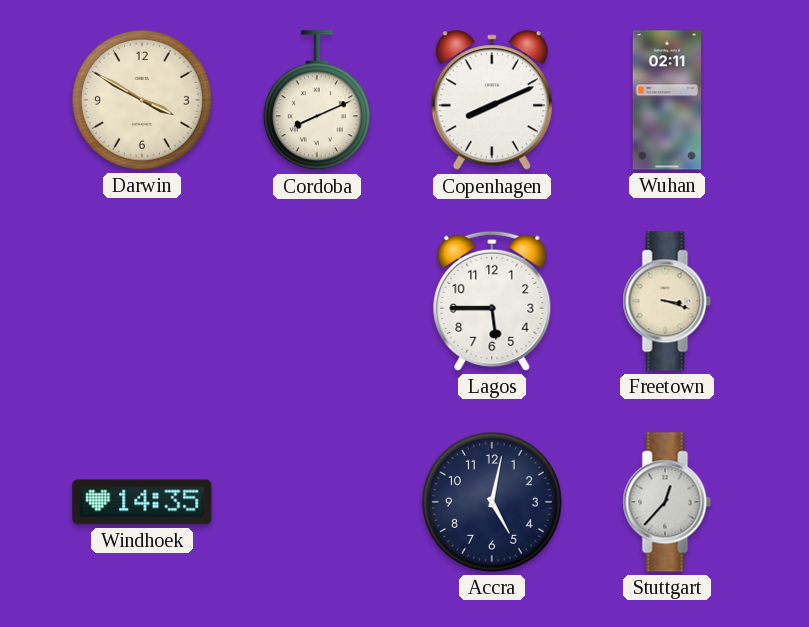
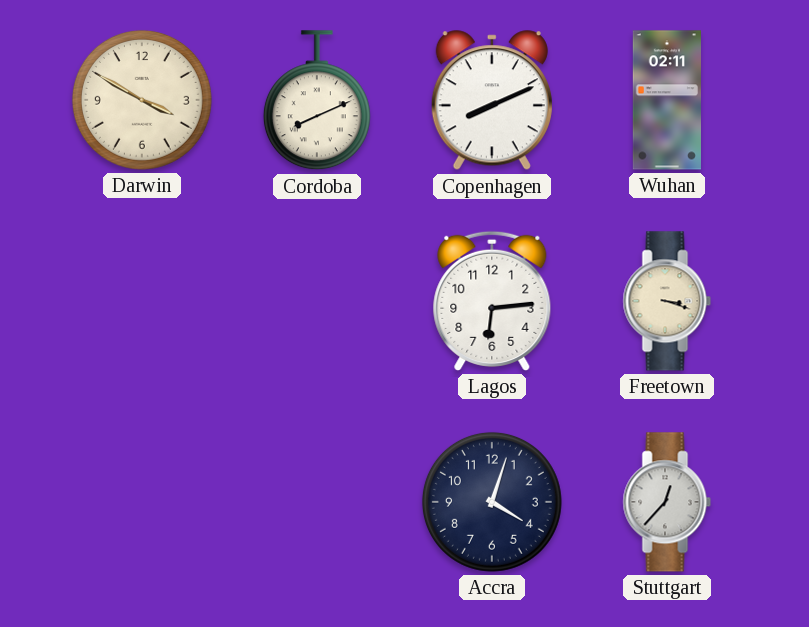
Lagos: 5:45 -> 6:14 (492, 301)
Windhoek: 14:35 -> none (142, 502)
Accra: 5:02 -> 4:03 (492, 502)
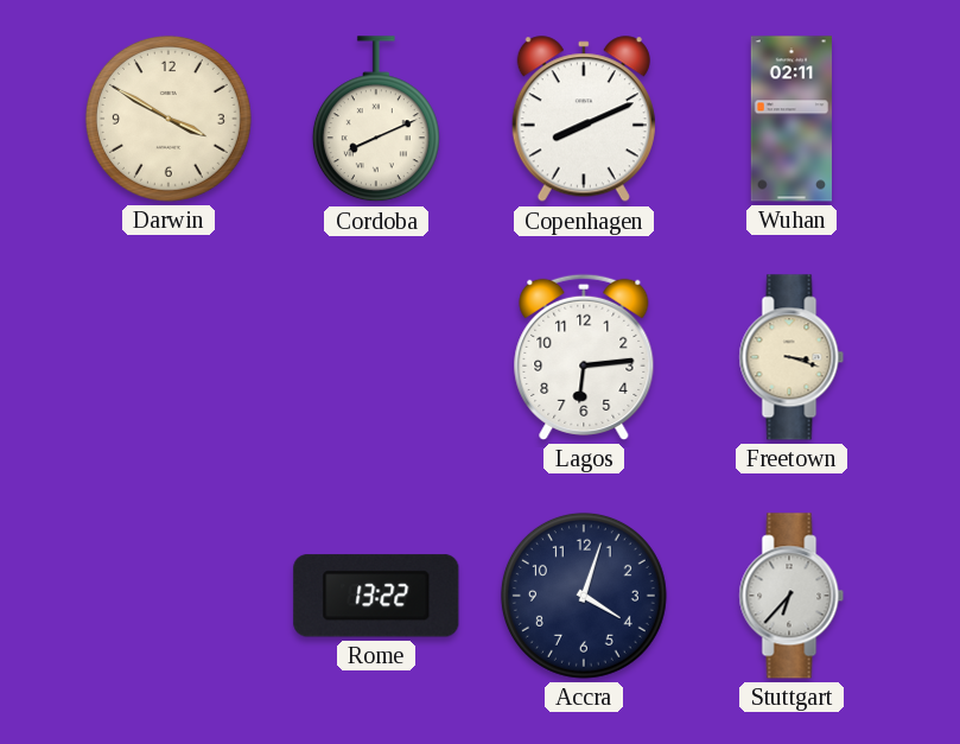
Rome: none -> 13:22 (376, 596)
Stuttgart: 12:37 -> 6:37 (791, 596)
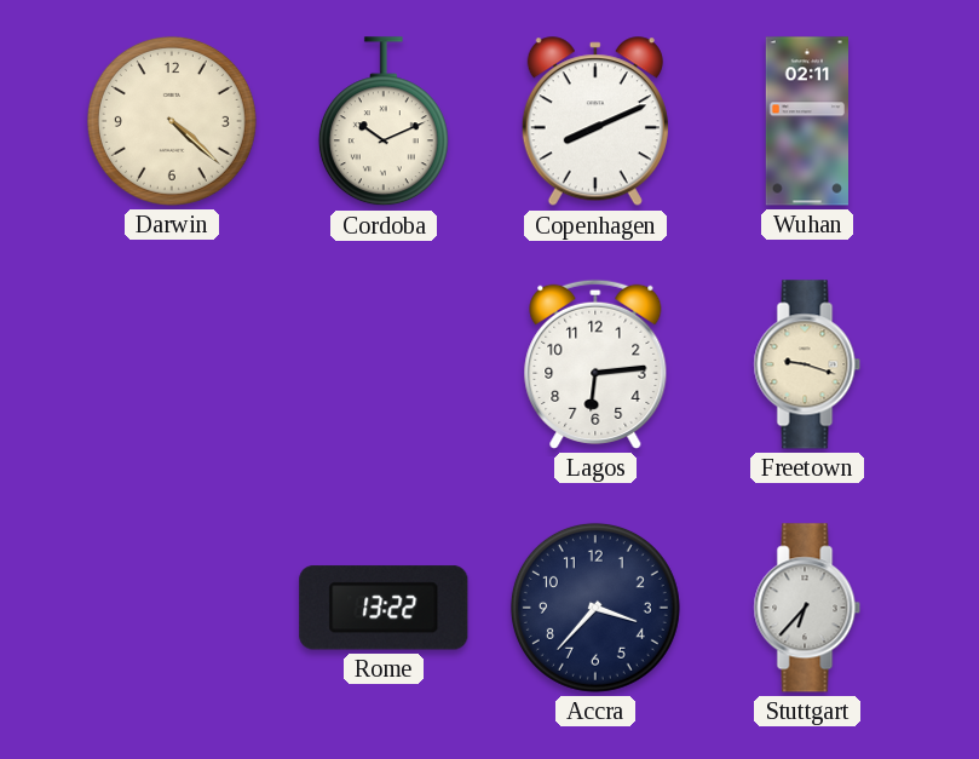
Darwin: 3:50 -> 4:22 (172, 121)
Cordoba: 8:11 -> 10:11 (384, 122)
Freetown: 3:18 -> 9:18 (807, 364)
Accra: 4:03 -> 3:37 (595, 608)
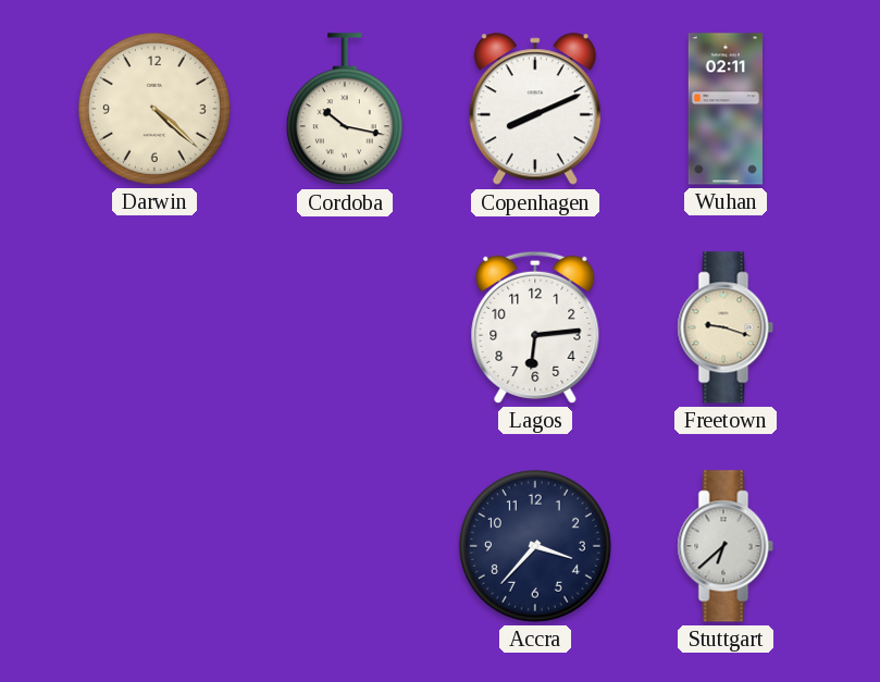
Cordoba: 10:11 -> 10:17 (345, 110)
Rome: 13:22 -> none (384, 608)
Stuttgart: 6:37 -> 6:38 (726, 546)
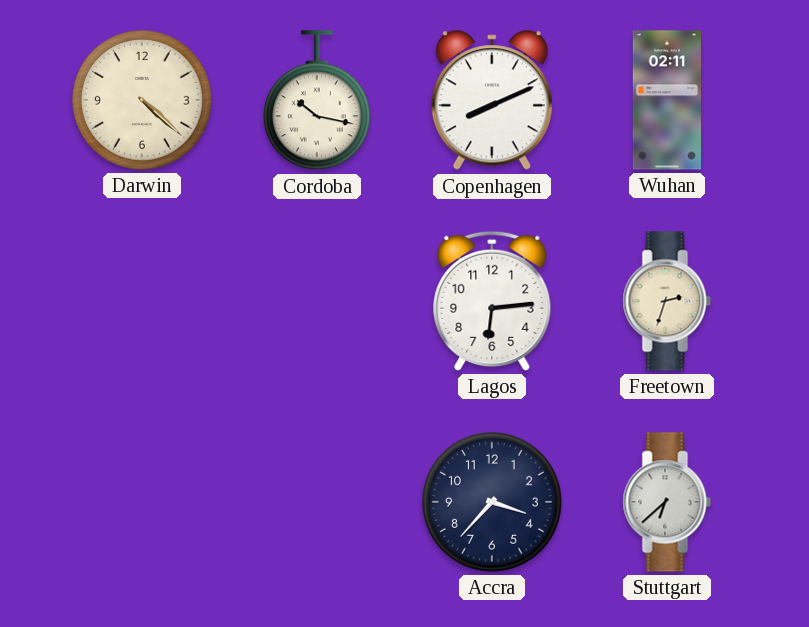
Freetown: 9:18 -> 2:33 (667, 301)
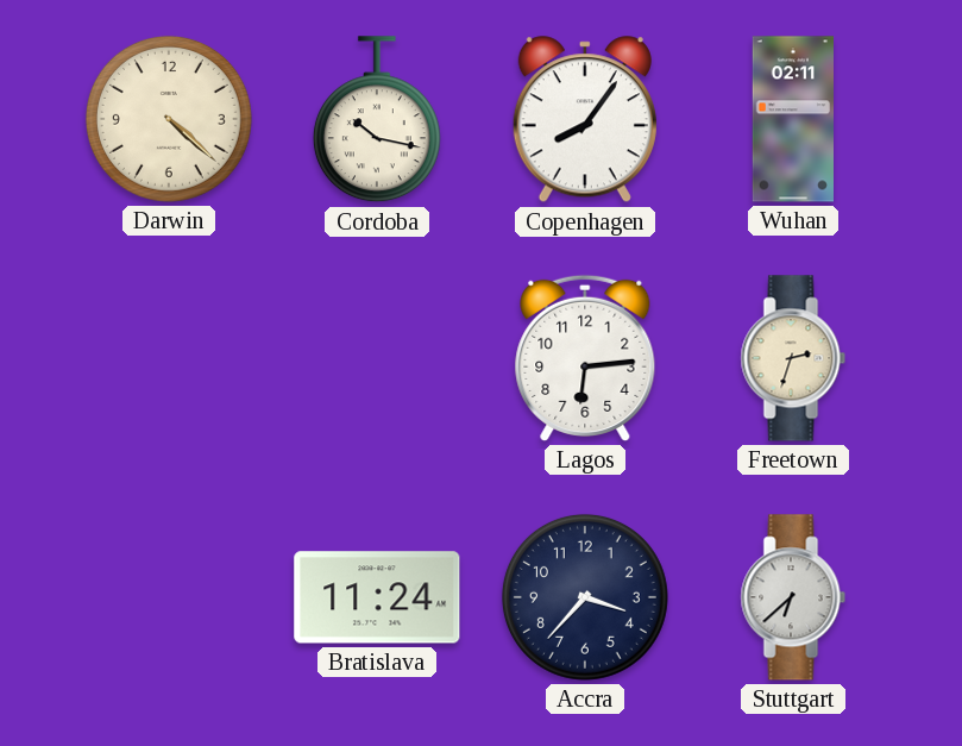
Copenhagen: 8:11 -> 8:06 (585, 120)
Bratislava: none -> 11:24 (377, 597)
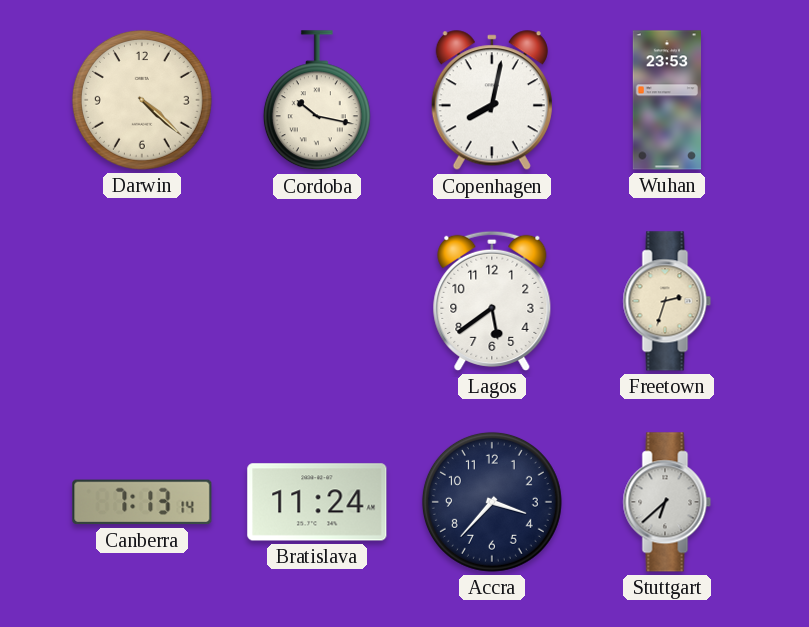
Copenhagen: 8:06 -> 8:02 (492, 101)
Wuhan: 02:11 -> 23:53 (666, 100)
Lagos: 6:14 -> 5:39 (492, 301)
Canberra: none -> 7:13 (142, 502)
